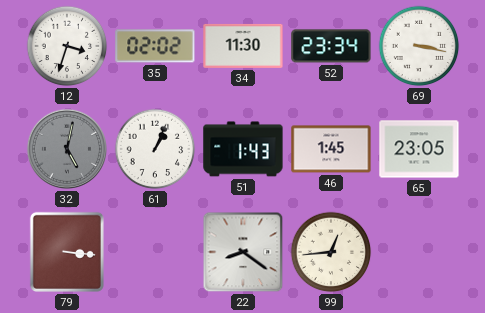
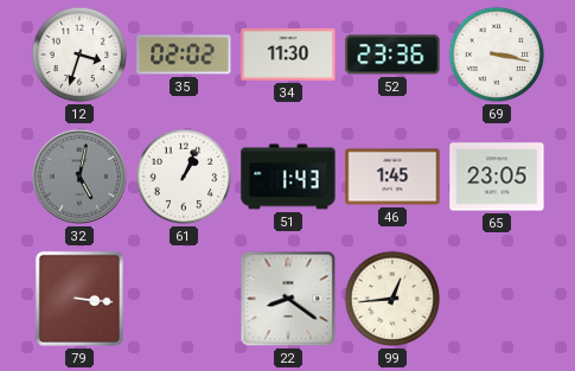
52: 23:34 -> 23:36 (392, 55)
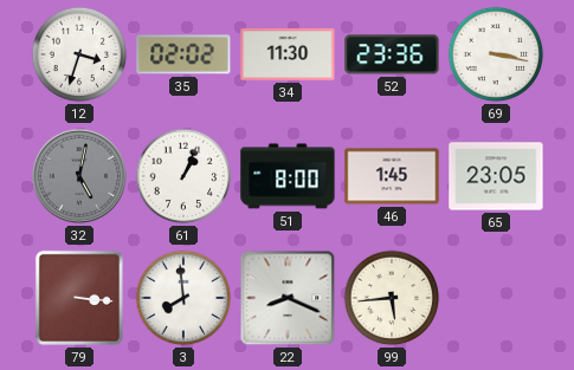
51: 1:43 -> 8:00 (288, 176)
3: none -> 7:59 (183, 298)
22: 8:21 -> 8:19 (288, 298)
99: 12:44 -> 5:44 (392, 298)
